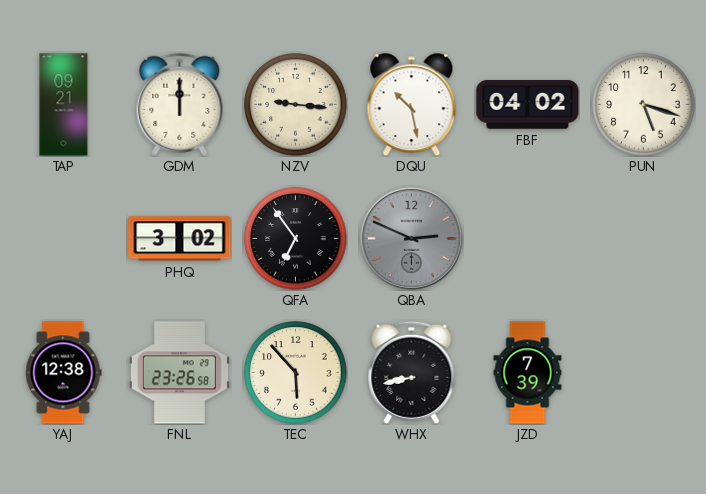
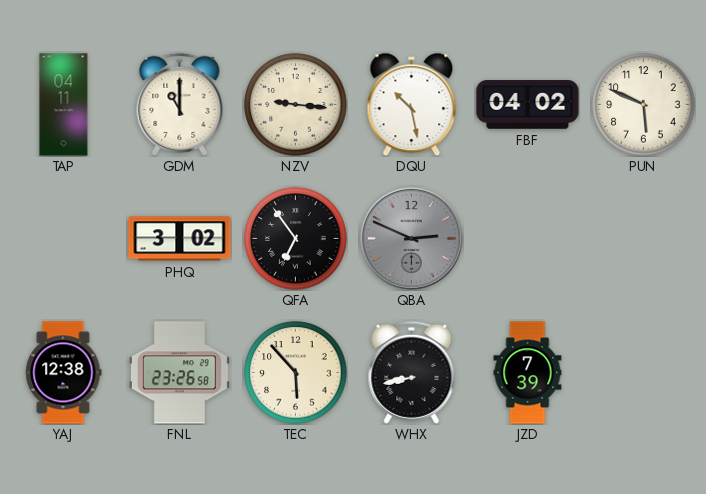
TAP: 09:21 -> 04:11 (64, 105)
GDM: 12:00 -> 11:00 (180, 104)
PUN: 5:18 -> 5:49 (644, 105)
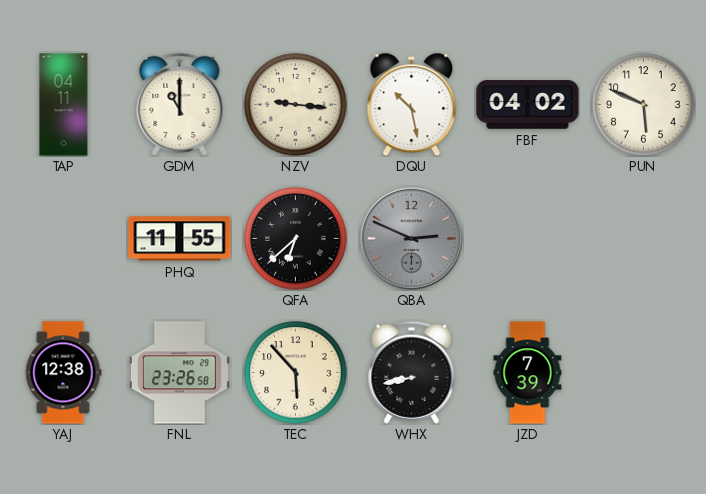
PHQ: 3:02 -> 11:55 (180, 239)
QFA: 6:54 -> 6:38 (296, 239)
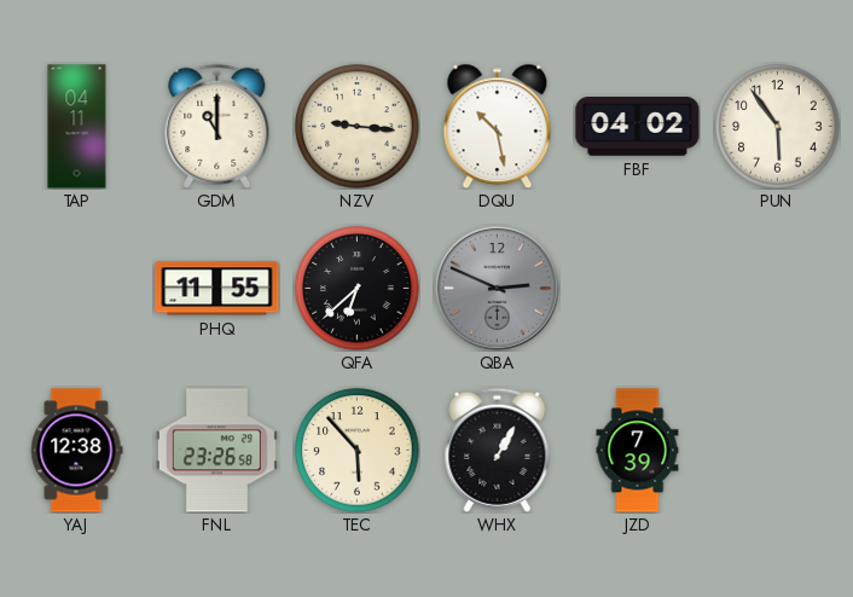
PUN: 5:49 -> 5:54 (778, 127)
WHX: 8:43 -> 1:05 (498, 450)
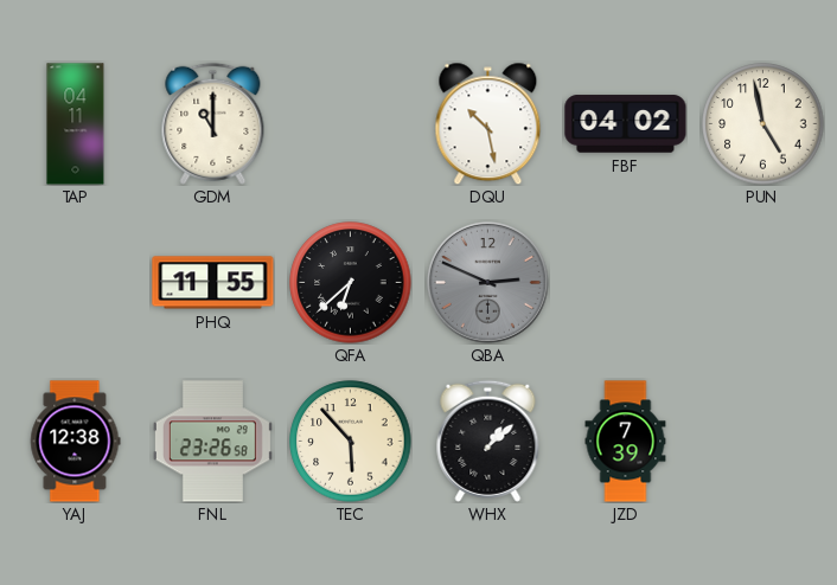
NZV: 9:16 -> none (358, 127)
PUN: 5:54 -> 4:58 (763, 124)
WHX: 1:05 -> 1:08 (488, 441)
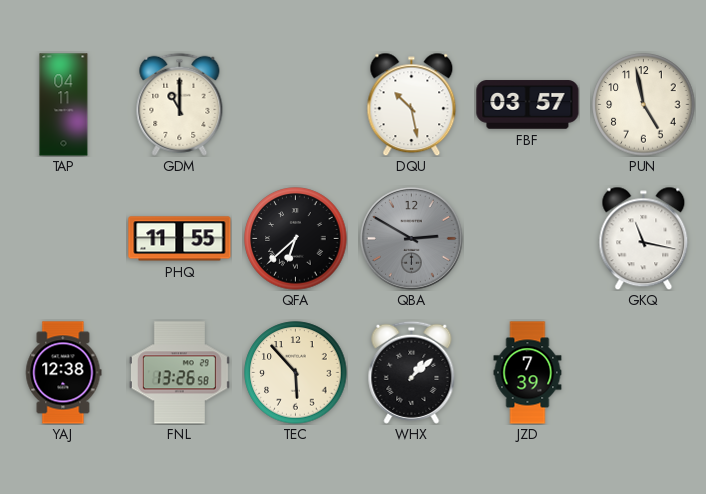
FBF: 04:02 -> 03:57 (528, 105)
QBA: 2:49 -> 2:50 (411, 238)
GKQ: none -> 11:17 (644, 238)
FNL: 23:26 -> 13:26 (179, 373)
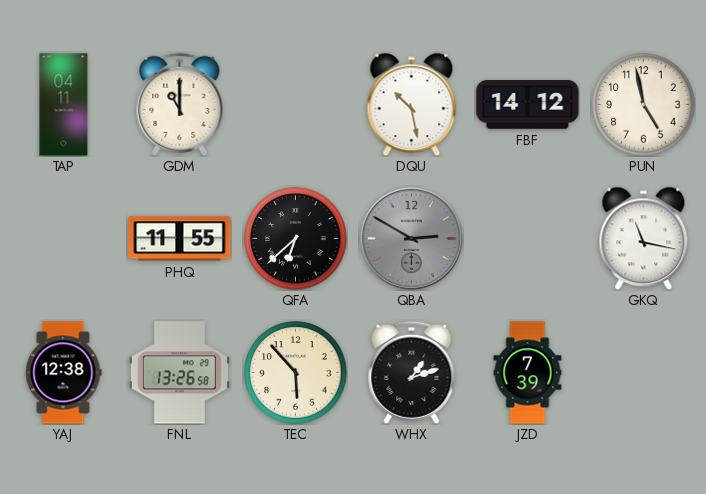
FBF: 03:57 -> 14:12 (528, 105)
WHX: 1:08 -> 1:12 (412, 372)
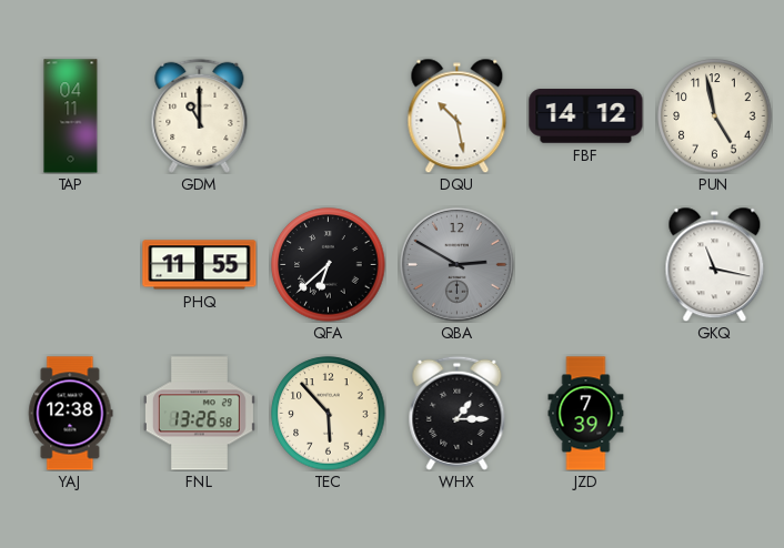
WHX: 1:12 -> 1:15 (458, 413)
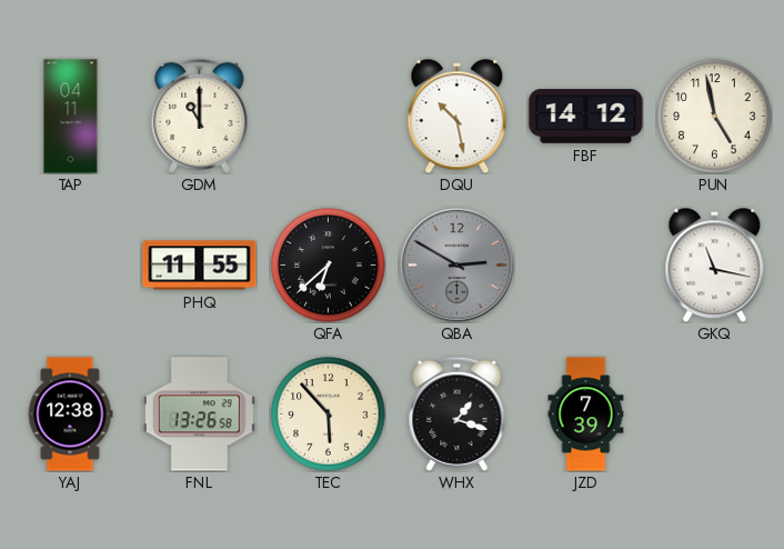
WHX: 1:15 -> 1:18 (458, 413)
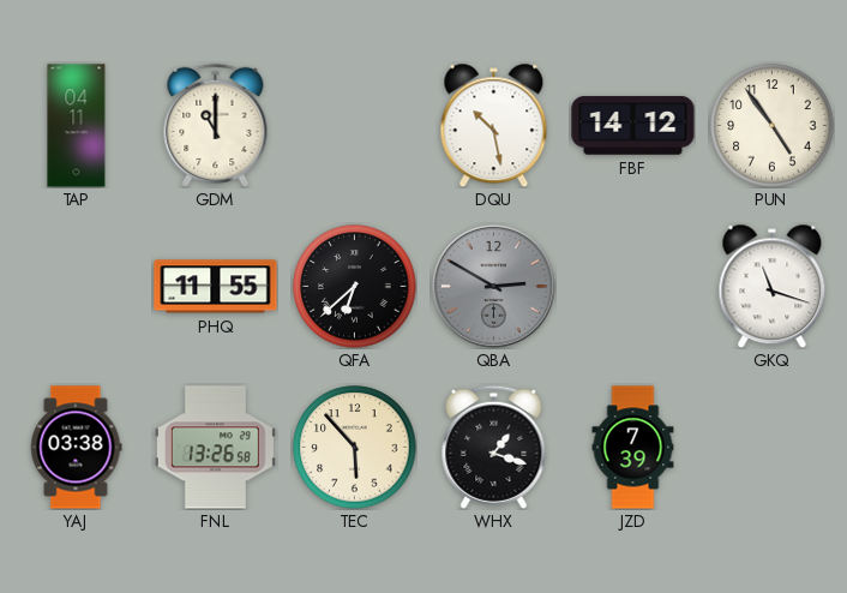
PUN: 4:58 -> 4:54 (773, 126)
GKQ: 11:17 -> 11:18 (773, 286)
YAJ: 12:38 -> 03:38 (77, 448)
